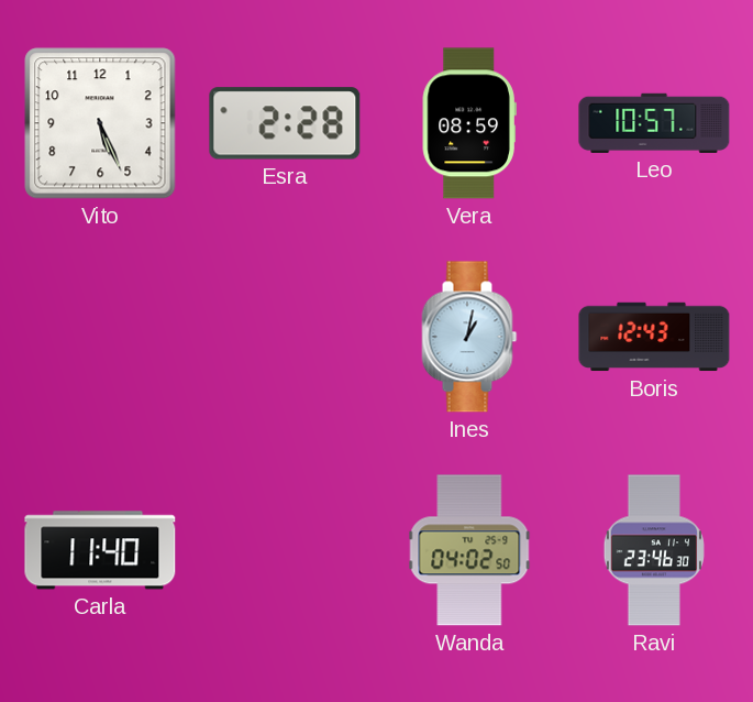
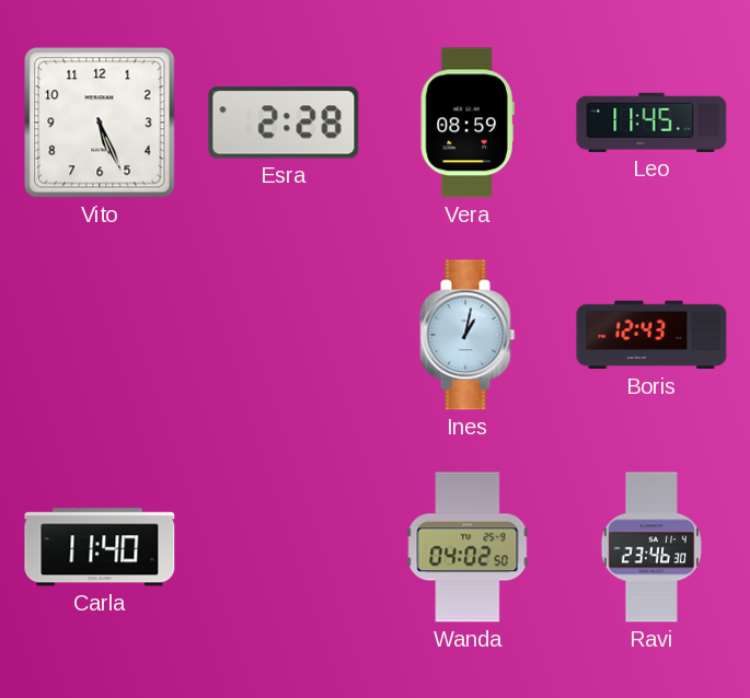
Leo: 10:57 -> 11:45 (651, 123)
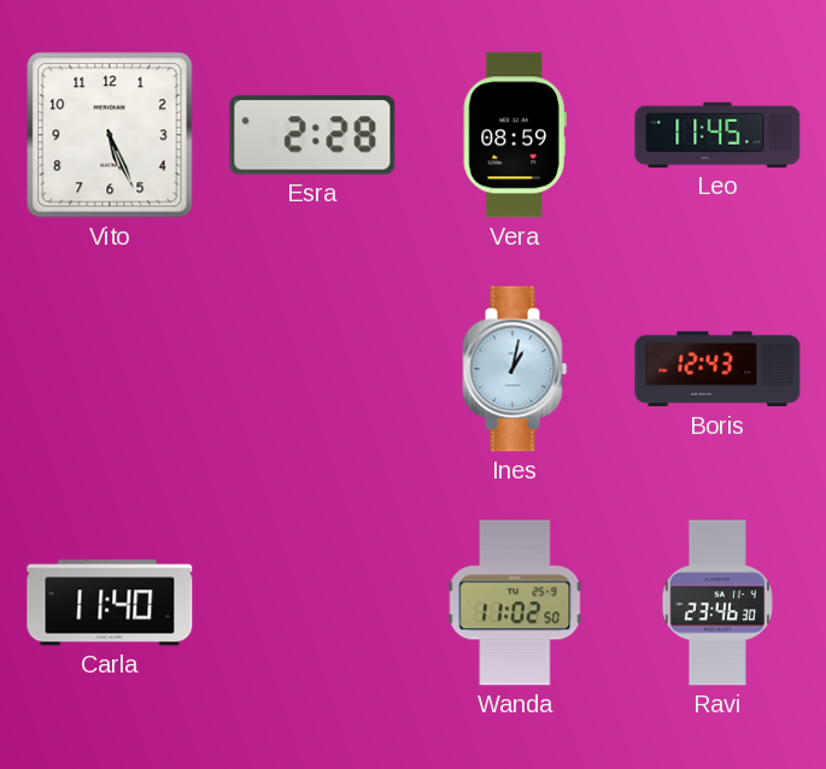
Wanda: 04:02 -> 11:02 (515, 603)
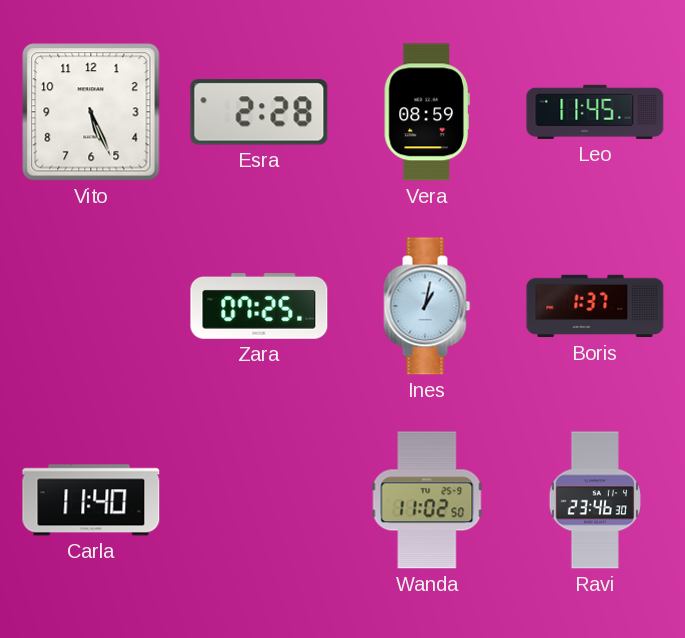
Zara: none -> 07:25 (259, 307)
Boris: 12:43 -> 1:37 (595, 306)
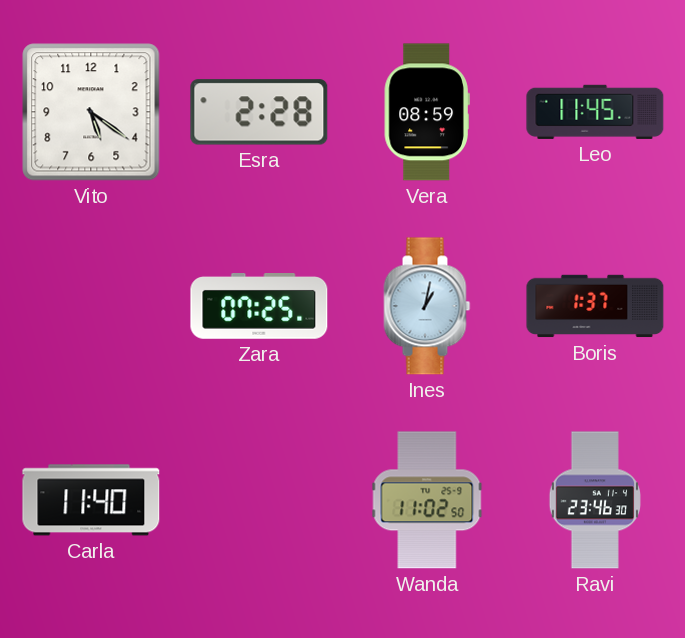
Vito: 5:26 -> 5:21 (91, 112)
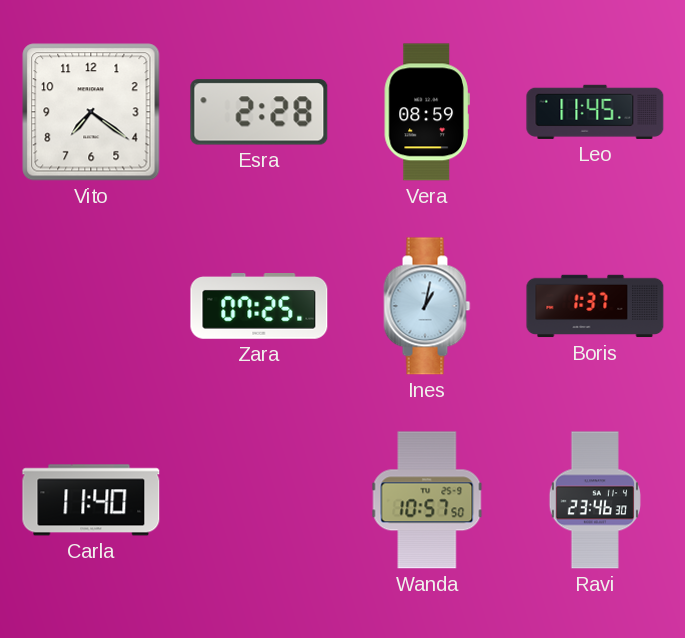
Vito: 5:21 -> 7:21 (91, 112)
Wanda: 11:02 -> 10:57 (427, 500)
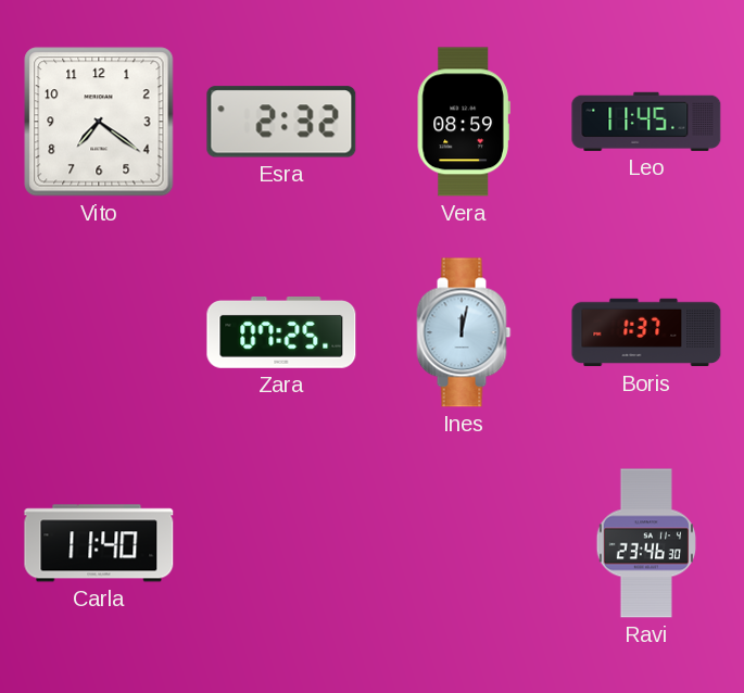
Esra: 2:28 -> 2:32 (281, 122)
Ines: 1:02 -> 12:02 (464, 332)
Wanda: 10:57 -> none (427, 500)
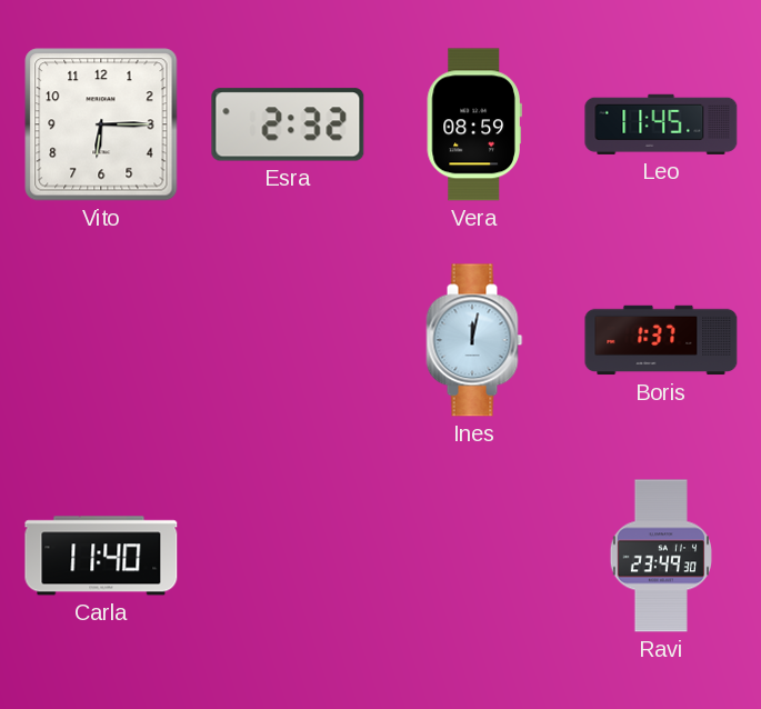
Vito: 7:21 -> 6:15 (101, 124)
Zara: 07:25 -> none (281, 333)
Ravi: 23:46 -> 23:49 (660, 556)
